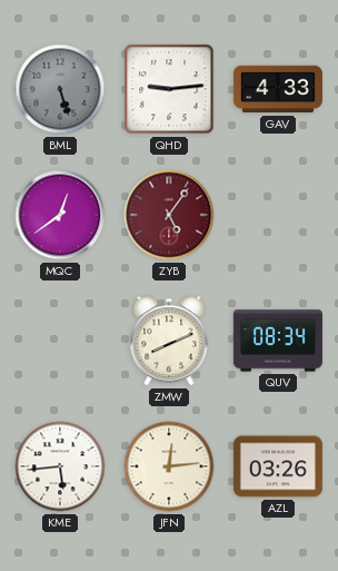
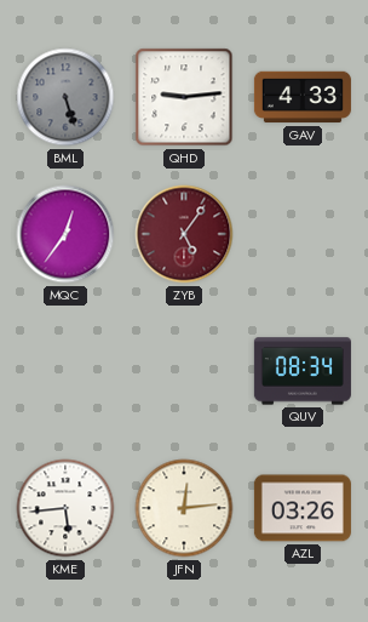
MQC: 12:39 -> 12:36 (65, 234)
ZMW: 8:11 -> none (169, 341)
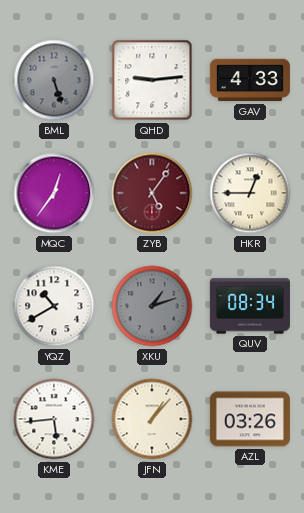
HKR: none -> 12:45 (250, 193)
YQZ: none -> 10:40 (54, 306)
XKU: none -> 1:12 (152, 306)
JFN: 12:14 -> 1:07 (152, 419)
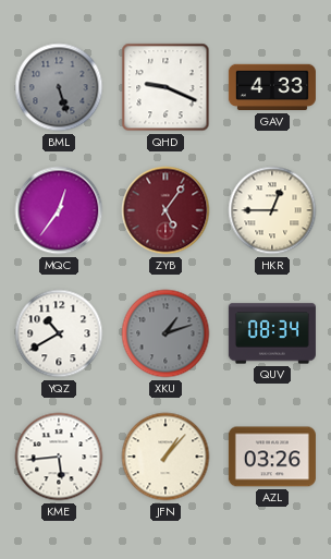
QHD: 9:14 -> 9:19 (165, 87)
